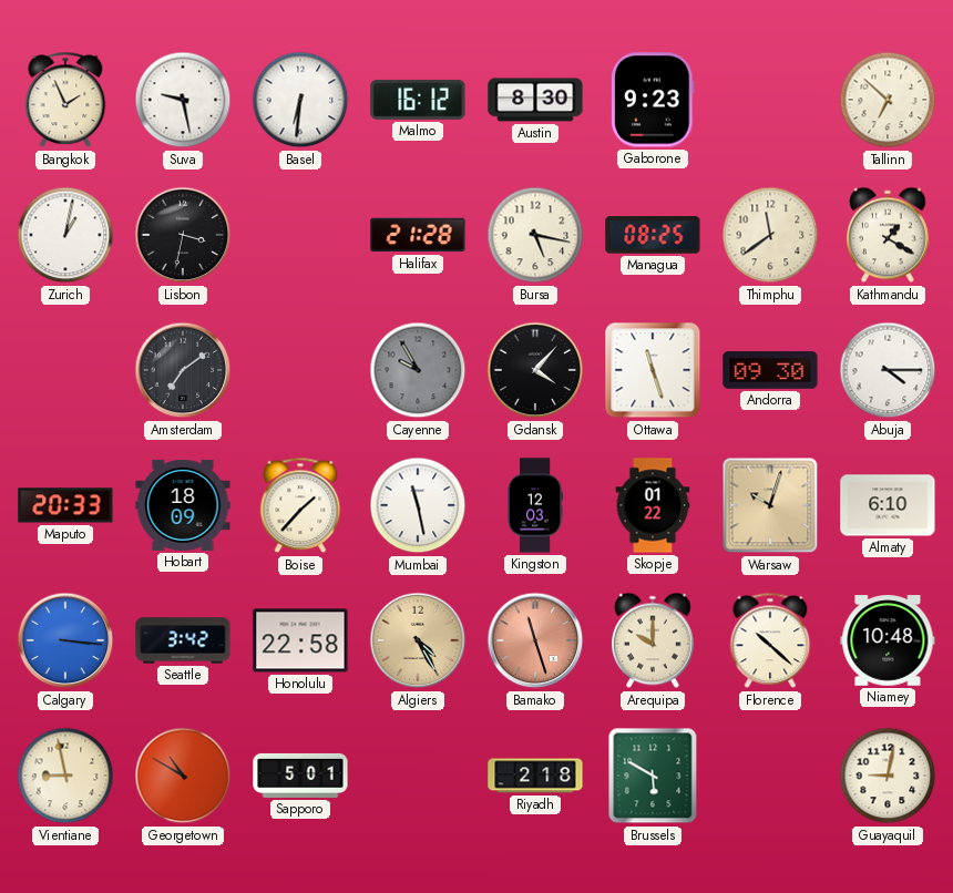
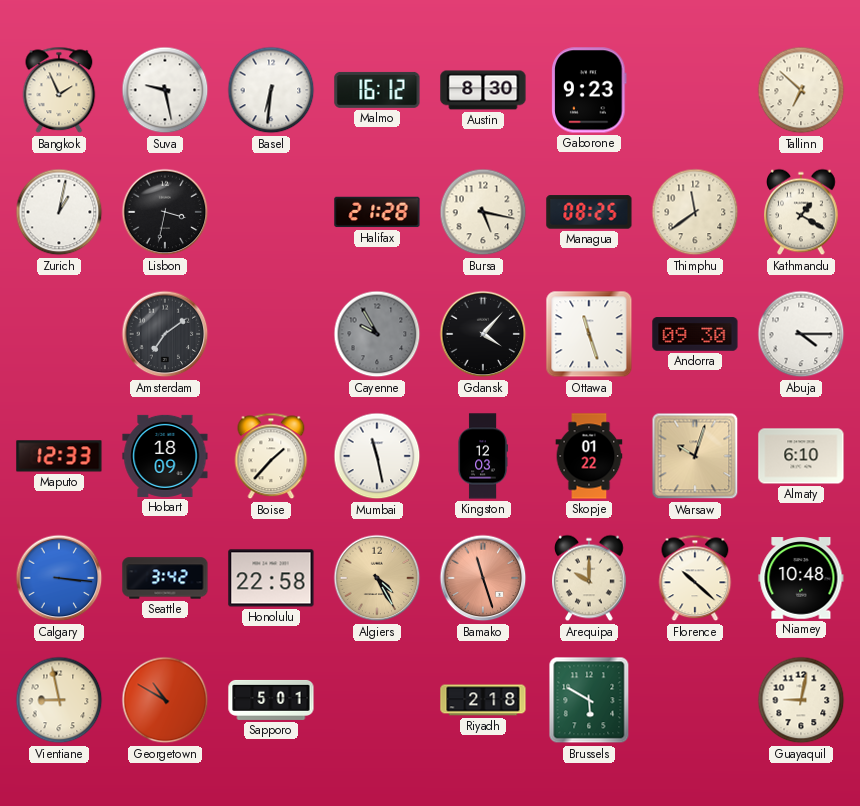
Maputo: 20:33 -> 12:33 (59, 456)
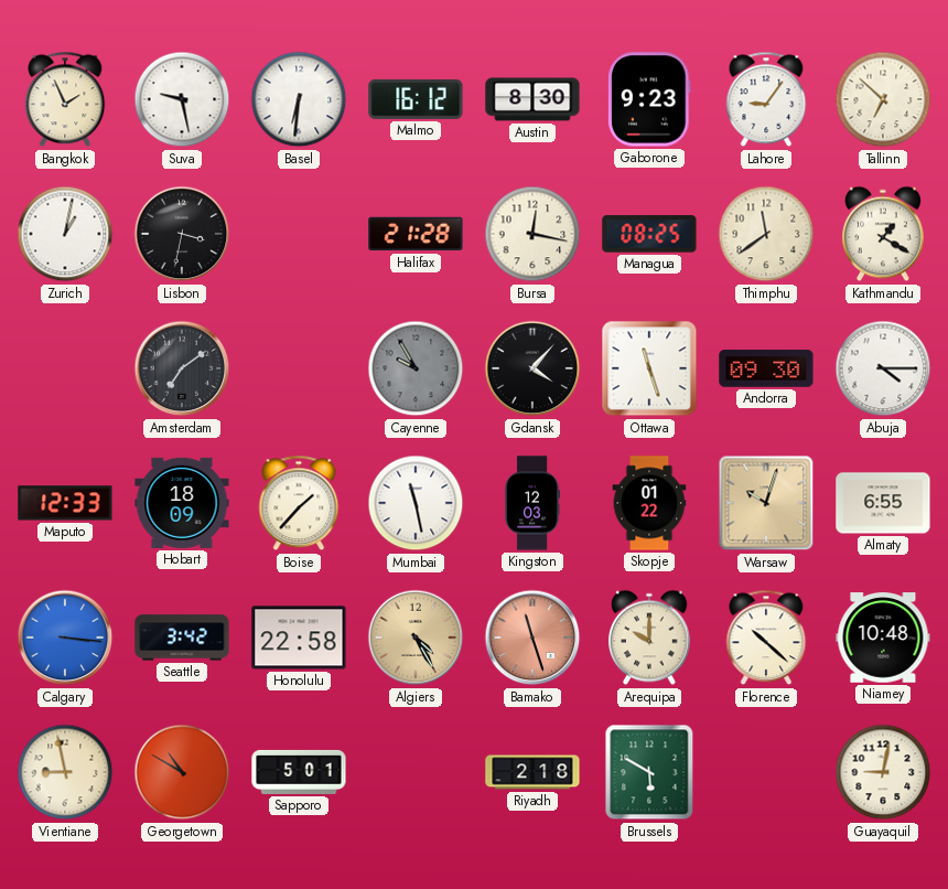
Lahore: none -> 9:06 (766, 99)
Bursa: 5:17 -> 12:17 (532, 234)
Almaty: 6:10 -> 6:55 (883, 503)
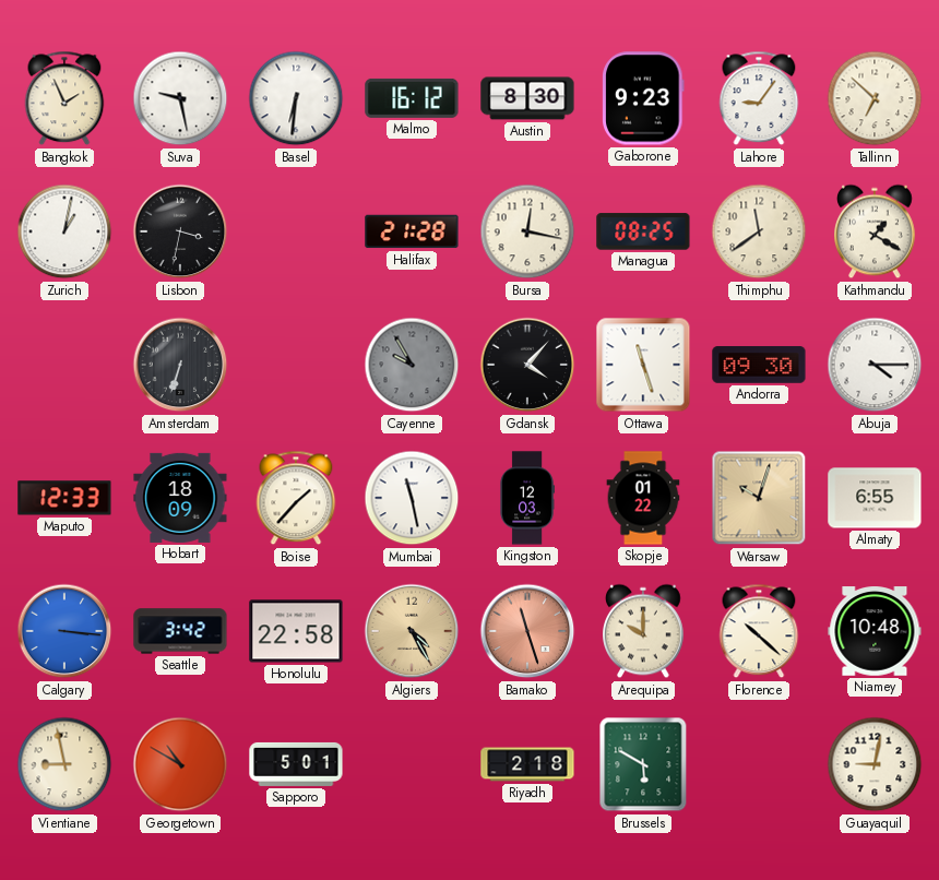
Amsterdam: 7:09 -> 6:33 (180, 365)
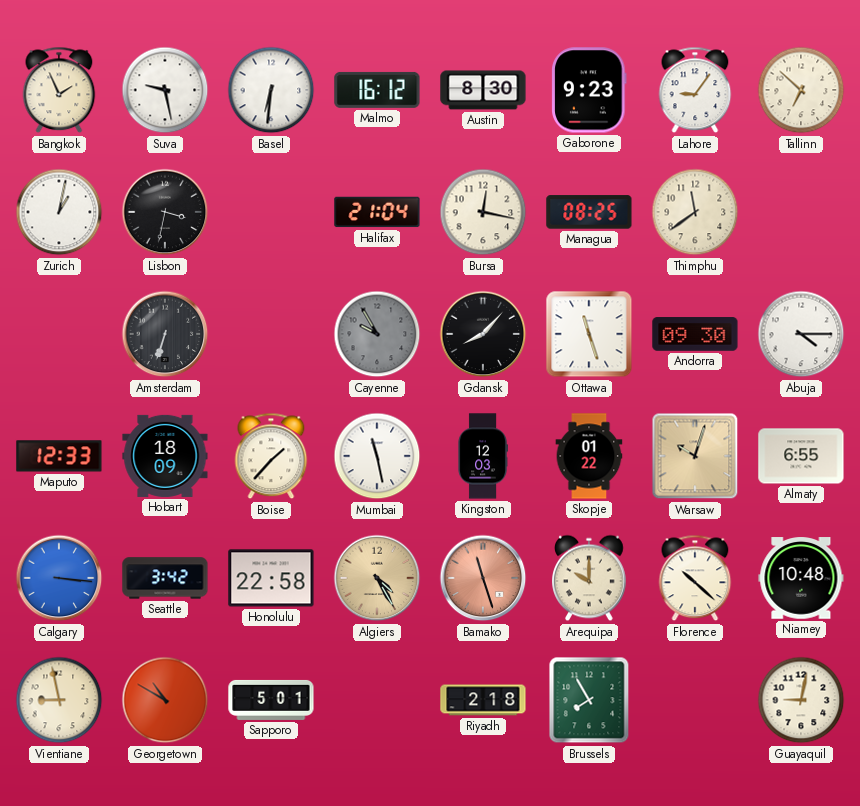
Halifax: 21:28 -> 21:04 (377, 212)
Kathmandu: 1:20 -> none (876, 231)
Gdansk: 4:07 -> 8:07 (483, 334)
Brussels: 5:50 -> 7:55 (589, 700)
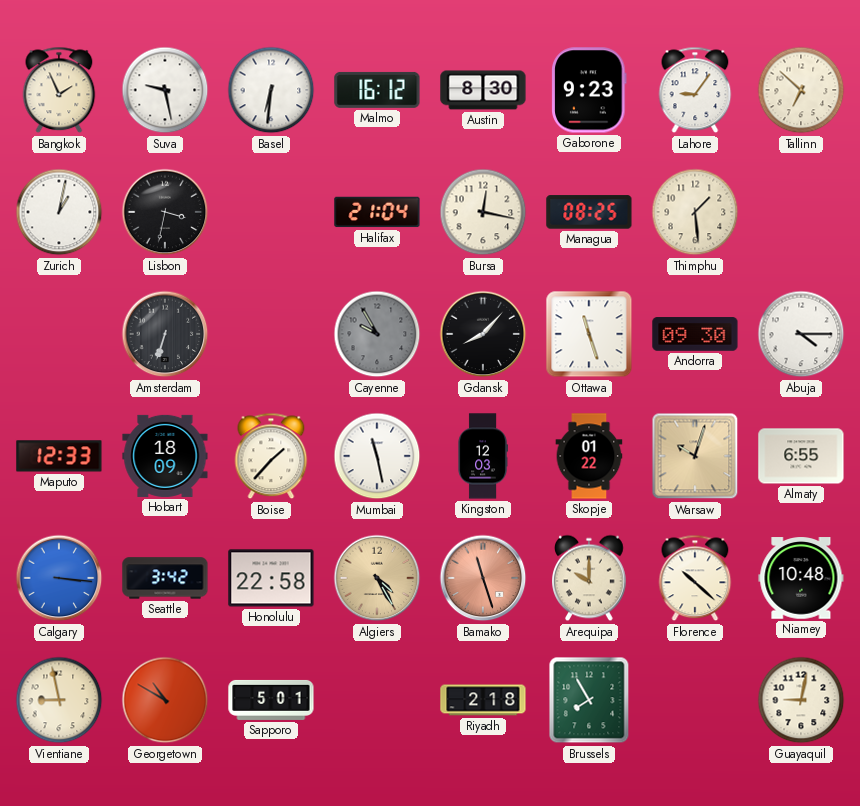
Thimphu: 11:39 -> 1:29 (695, 212)
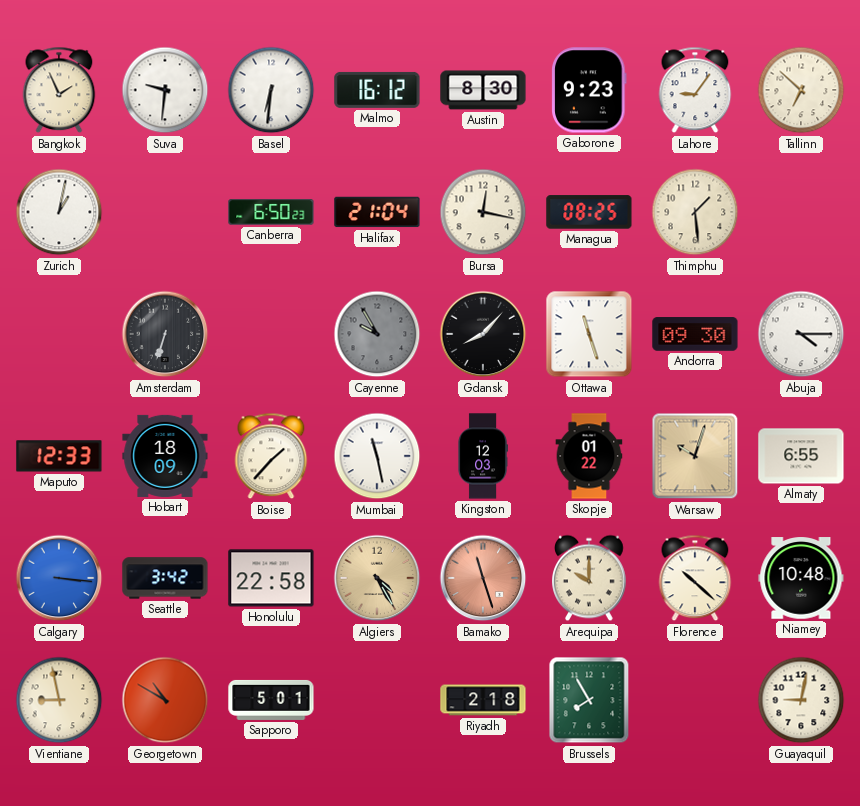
Suva: 9:28 -> 9:31 (165, 90)
Lisbon: 3:32 -> none (165, 212)
Canberra: none -> 6:50 (271, 212)
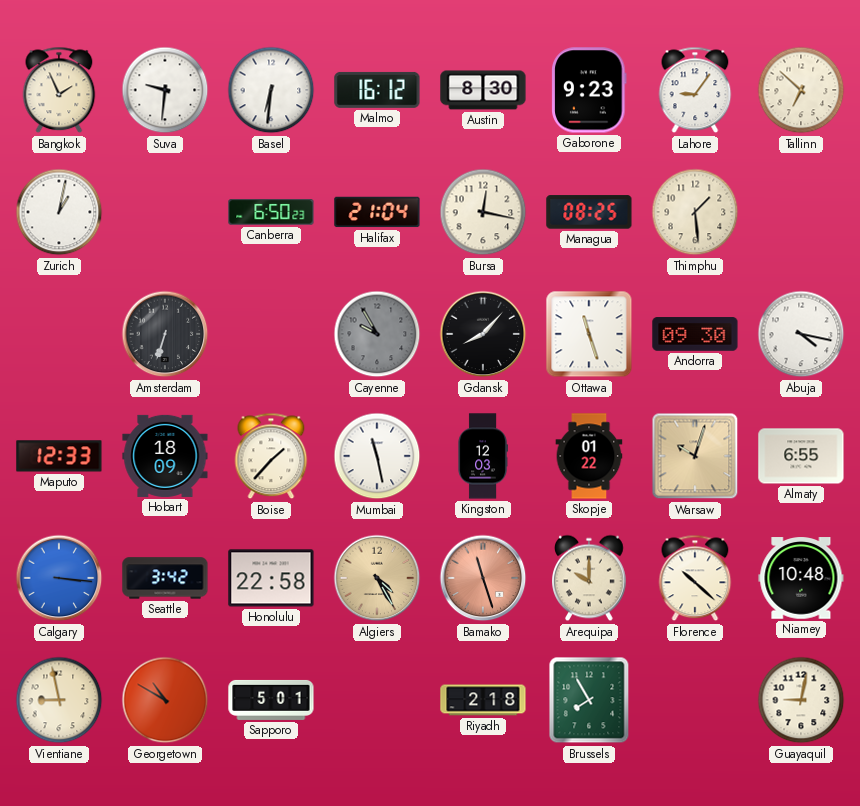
Abuja: 4:15 -> 4:17 (801, 334)
